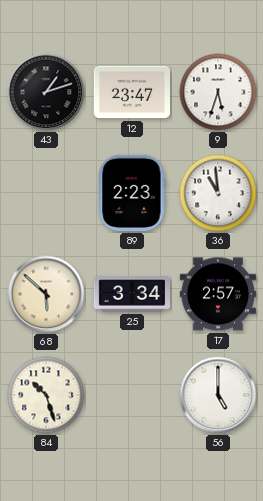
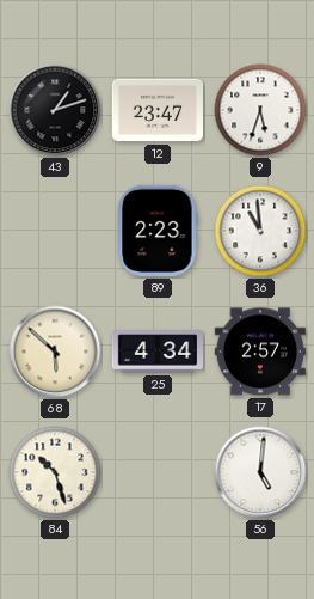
25: 3:34 -> 4:34 (158, 352)
56: 5:00 -> 5:01 (260, 472)
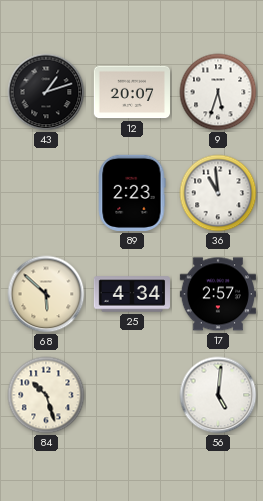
12: 23:47 -> 20:07 (131, 92)
